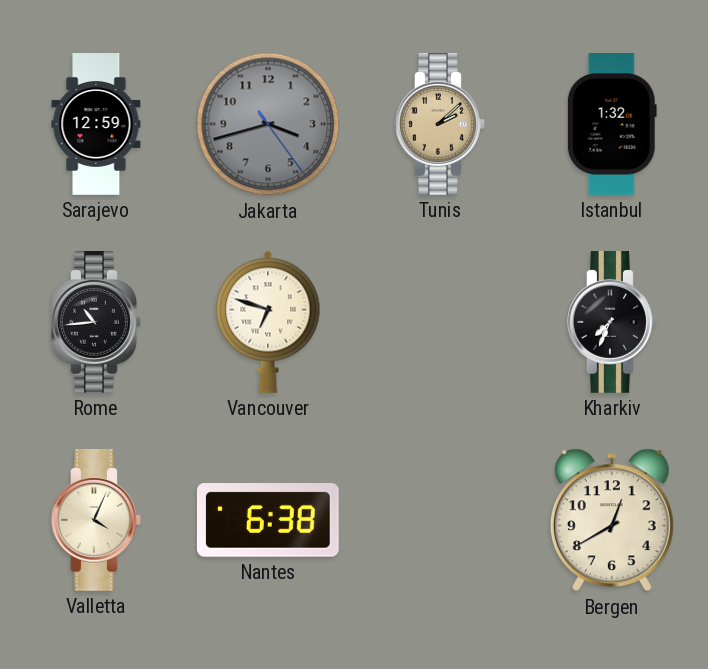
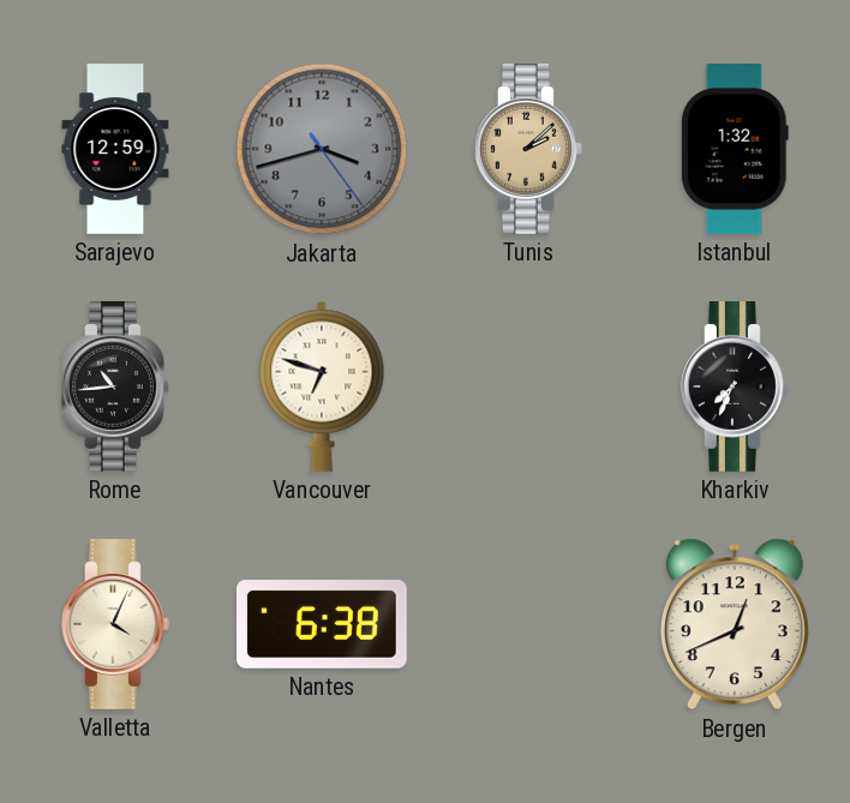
Bergen: 12:40 -> 12:41 (735, 624)
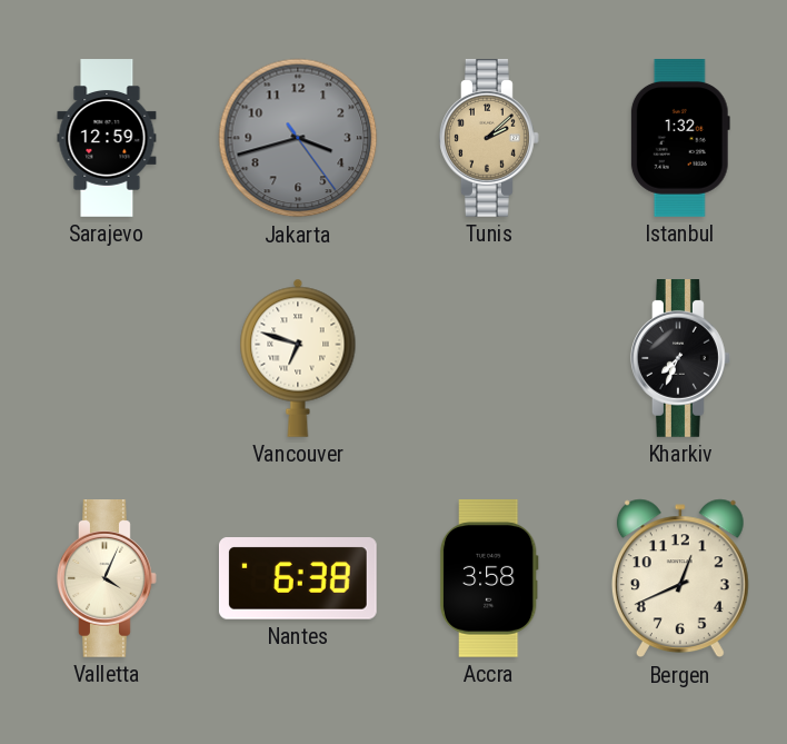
Rome: 10:44 -> none (116, 388)
Accra: none -> 3:58 (489, 578)
